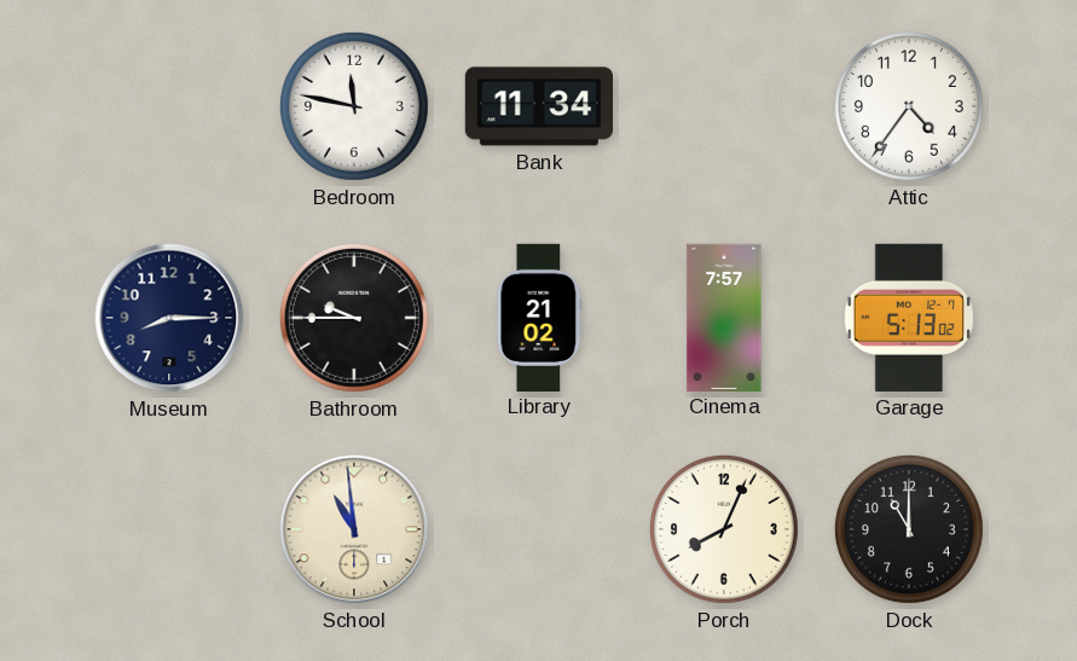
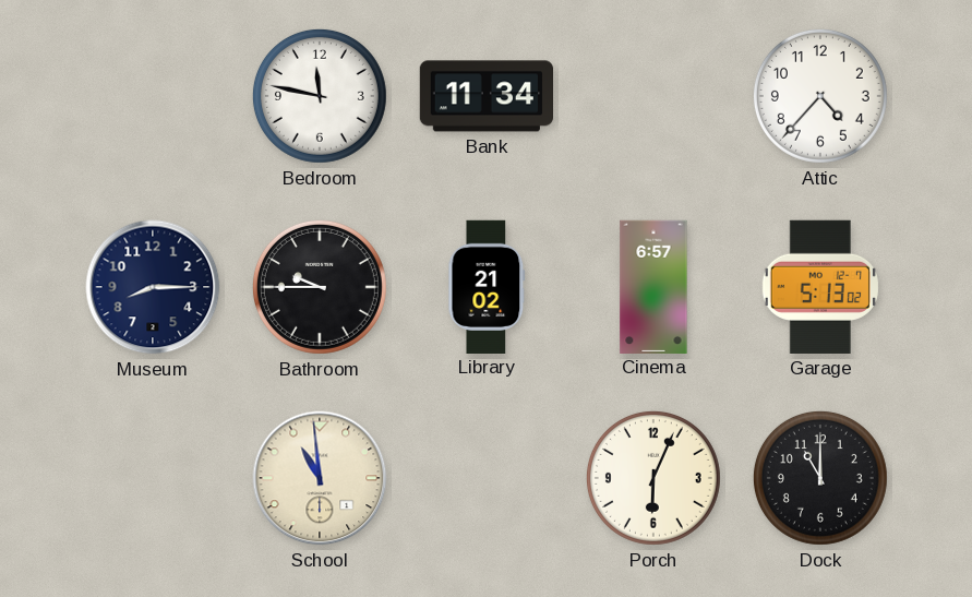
Attic: 4:36 -> 4:37 (820, 96)
Cinema: 7:57 -> 6:57 (653, 286)
Porch: 8:04 -> 6:04 (653, 478)
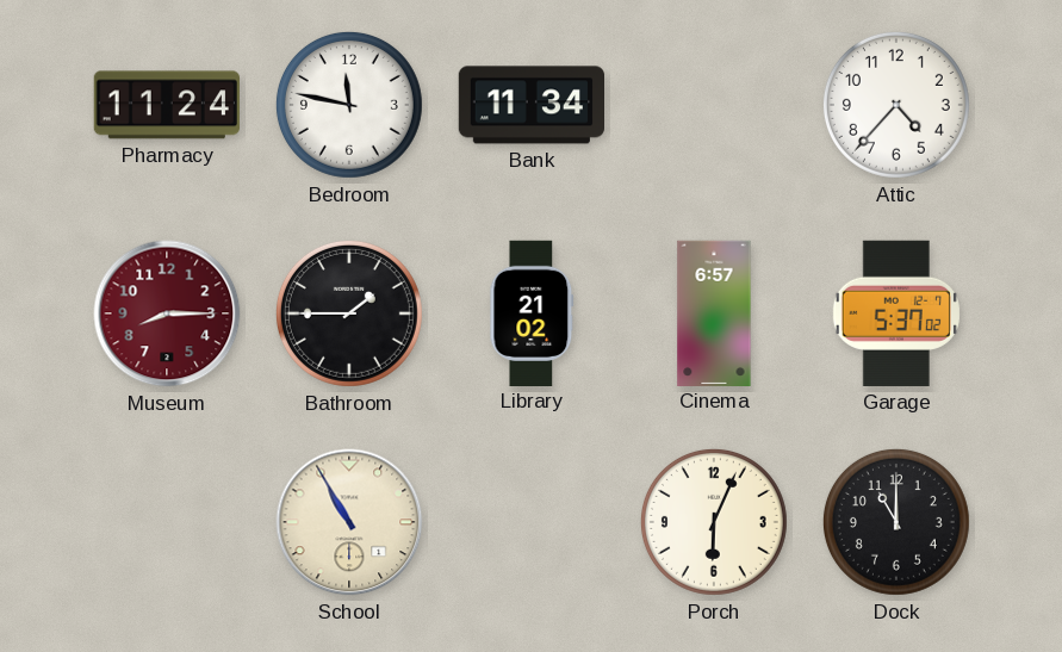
Pharmacy: none -> 11:24 (167, 105)
Museum dial: navy -> burgundy (167, 313)
Bathroom: 9:45 -> 1:45 (349, 313)
Garage: 5:13 -> 5:37 (896, 313)
School: 10:59 -> 10:55 (349, 522)
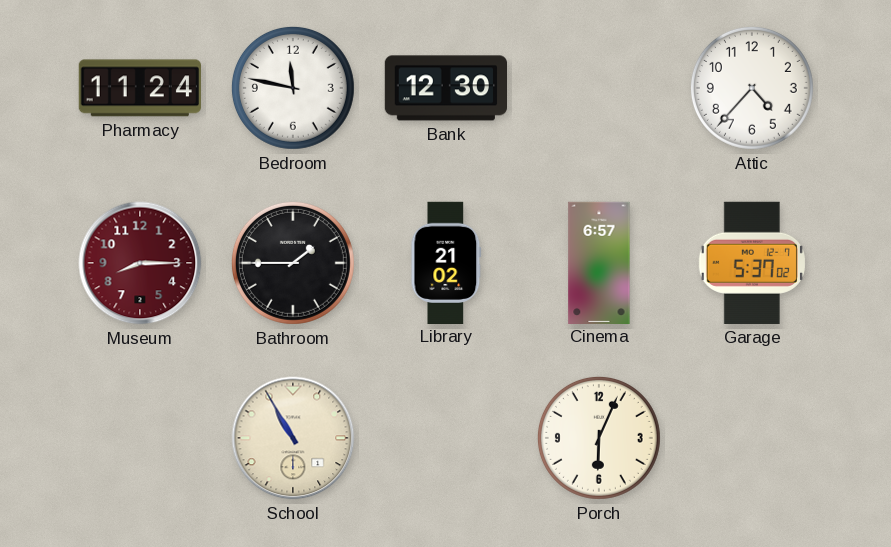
Bank: 11:34 -> 12:30 (445, 88)
Dock: 11:00 -> none (896, 522)
